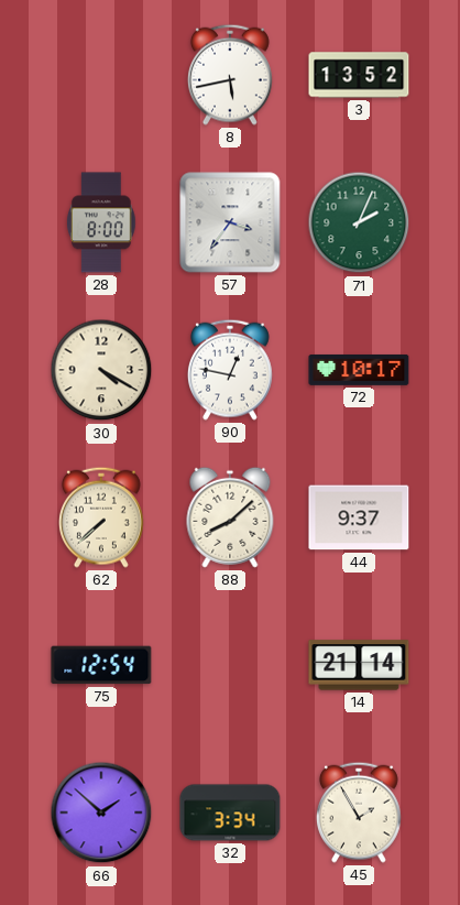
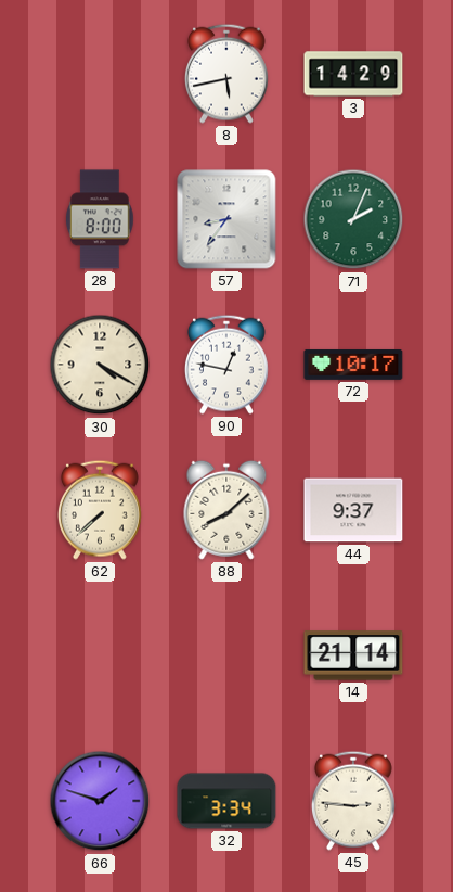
3: 13:52 -> 14:29 (353, 74)
57: 3:36 -> 8:36 (226, 219)
75: 12:54 -> none (101, 665)
66: 1:52 -> 1:48 (100, 801)
45: 1:55 -> 2:46 (353, 801)
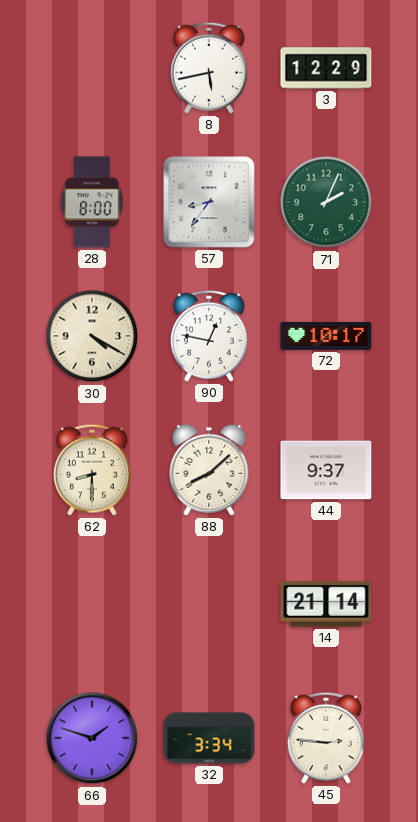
3: 14:29 -> 12:29 (326, 68)
62: 7:38 -> 8:30 (92, 470)
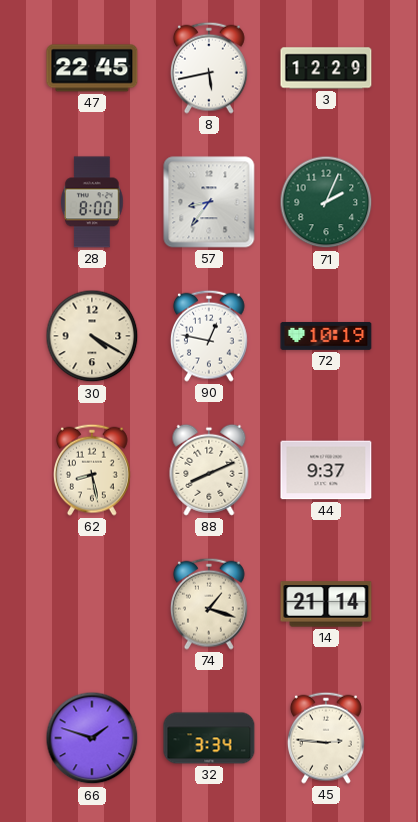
47: none -> 22:45 (92, 68)
72: 10:17 -> 10:19 (326, 336)
62: 8:30 -> 8:28 (92, 470)
88: 8:08 -> 8:11 (209, 470)
74: none -> 1:18 (209, 604)
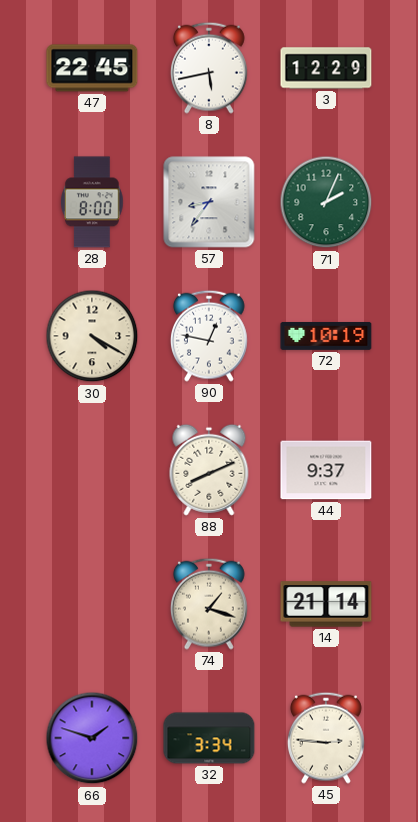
62: 8:28 -> none (92, 470)
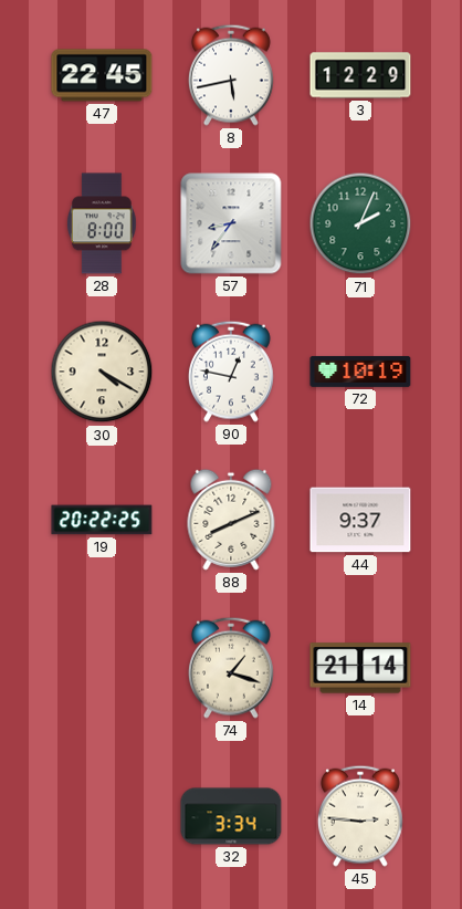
19: none -> 20:22 (102, 520)
66: 1:48 -> none (92, 738)
